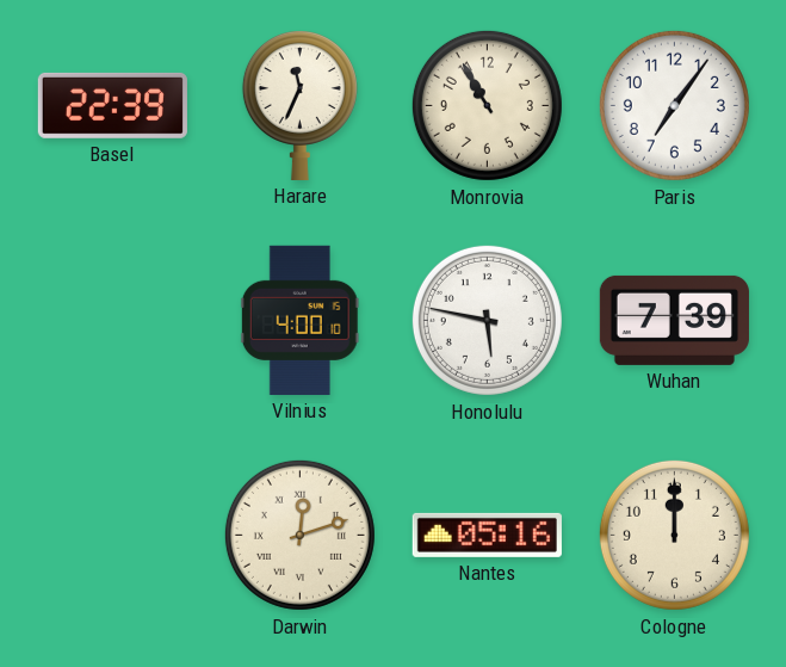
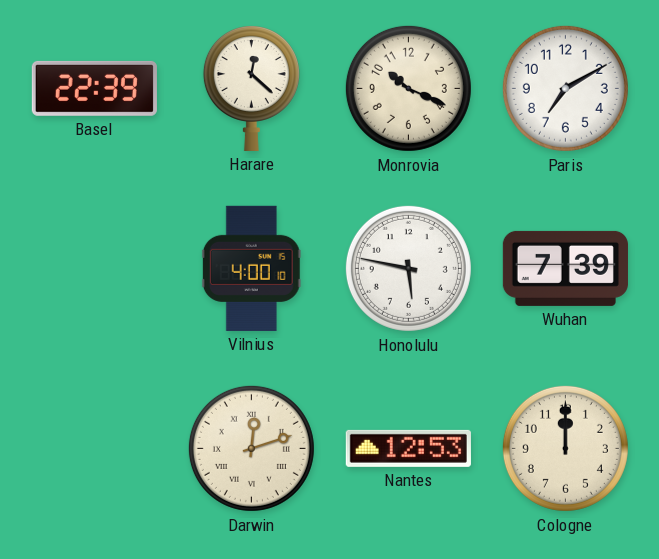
Harare: 11:34 -> 12:22 (251, 89)
Monrovia: 10:55 -> 10:19 (408, 88)
Paris: 7:06 -> 7:10 (565, 88)
Nantes: 05:16 -> 12:53 (408, 448)
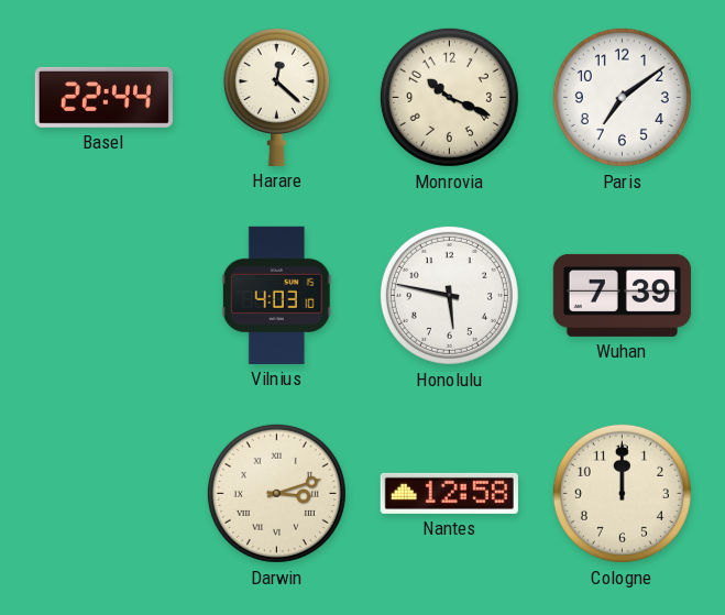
Basel: 22:39 -> 22:44 (103, 97)
Paris: 7:10 -> 7:09 (622, 97)
Vilnius: 4:00 -> 4:03 (276, 295)
Darwin: 12:12 -> 3:12 (276, 493)
Nantes: 12:53 -> 12:58 (449, 493)
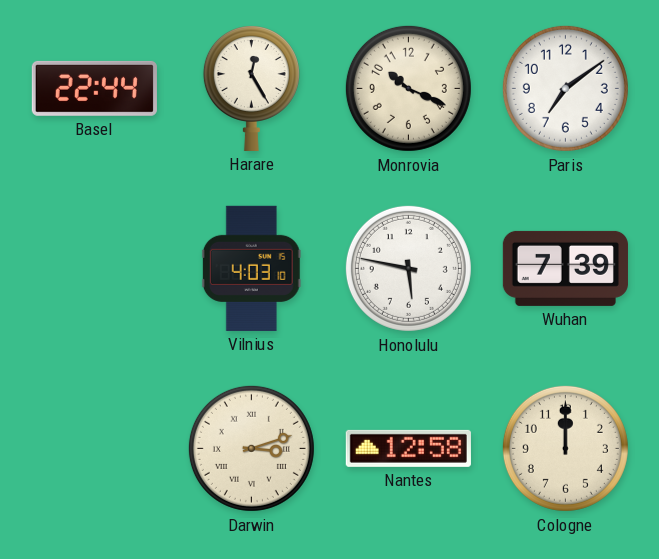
Harare: 12:22 -> 12:25 (251, 89)
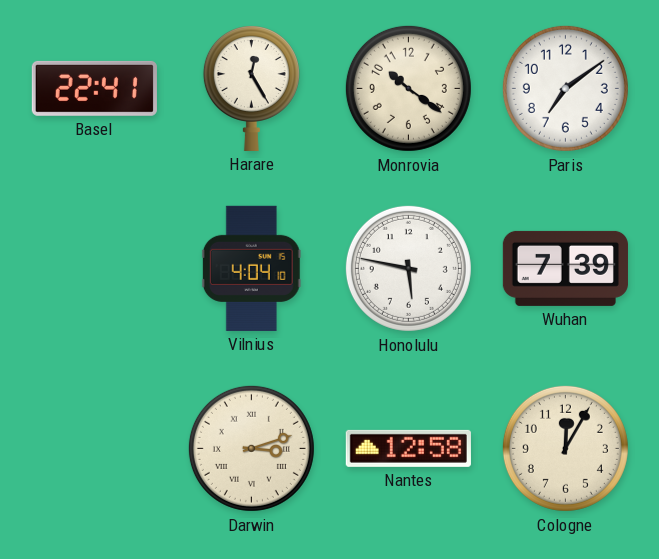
Basel: 22:44 -> 22:41 (94, 88)
Monrovia: 10:19 -> 10:21 (408, 88)
Vilnius: 4:03 -> 4:04 (251, 268)
Cologne: 12:00 -> 12:05 (565, 448)
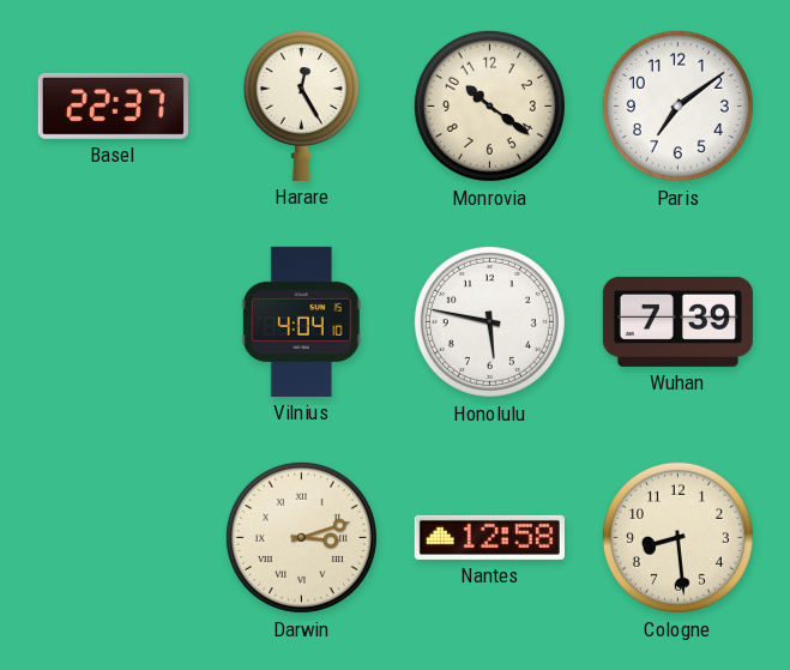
Basel: 22:41 -> 22:37 (113, 105)
Cologne: 12:05 -> 8:29 (677, 537)
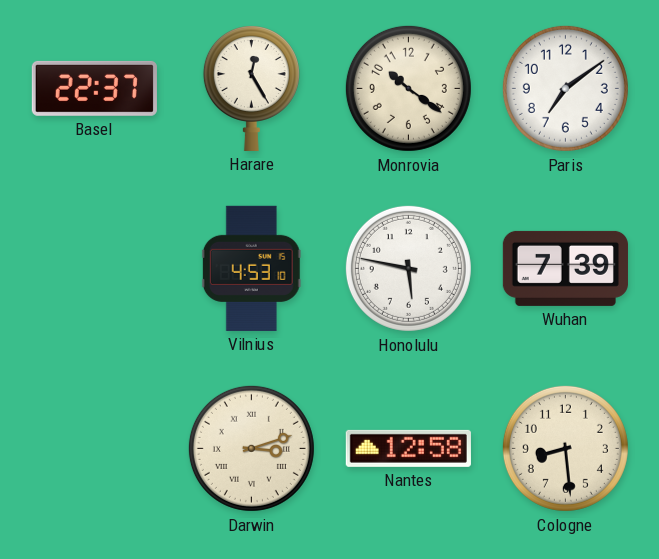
Vilnius: 4:04 -> 4:53 (251, 268)
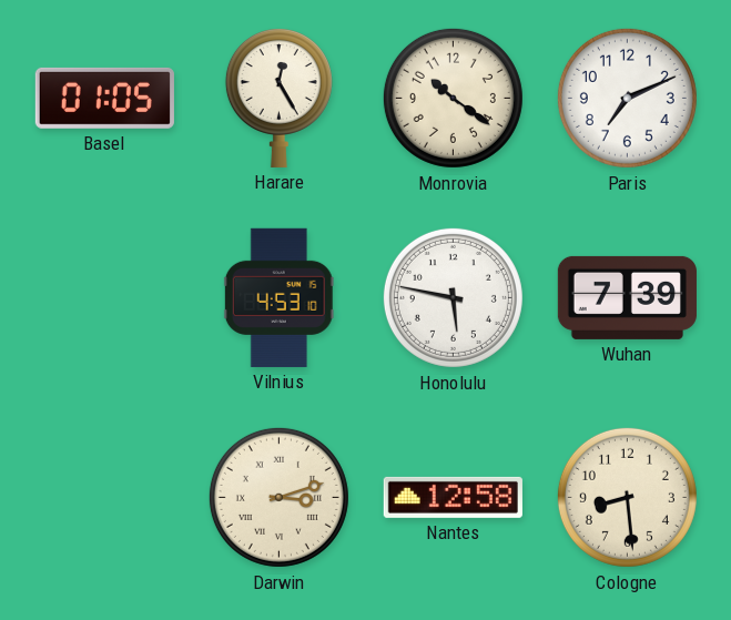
Basel: 22:37 -> 01:05 (104, 98)
Paris: 7:09 -> 7:11 (627, 98)
